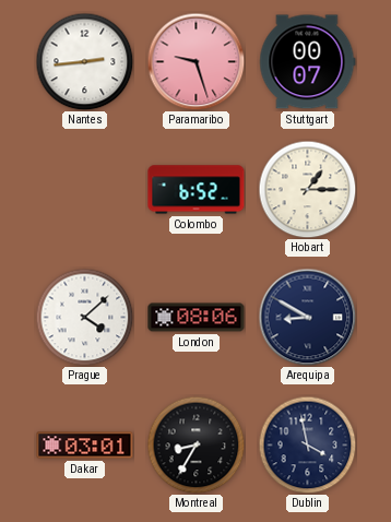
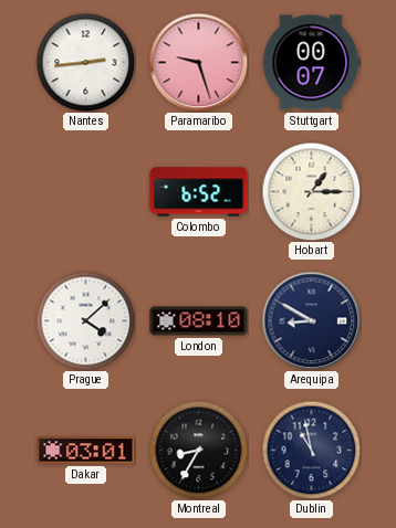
London: 08:06 -> 08:10 (199, 321)
Dublin: 3:58 -> 10:58 (311, 450)
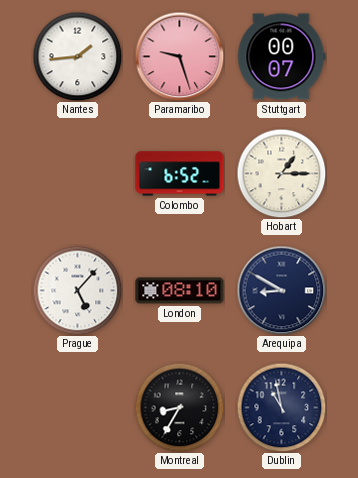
Nantes: 2:44 -> 1:44 (77, 56)
Prague: 4:08 -> 5:07 (77, 290)
Dakar: 03:01 -> none (86, 451)
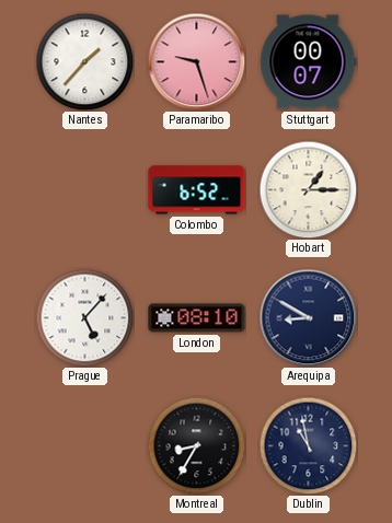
Nantes: 1:44 -> 1:37 (84, 61)
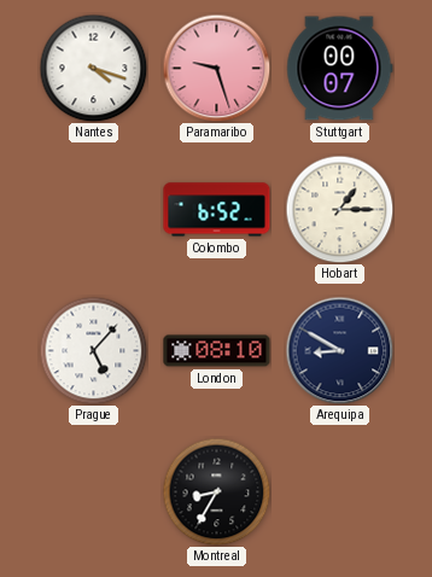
Nantes: 1:37 -> 4:18 (93, 68)
Dublin: 10:58 -> none (308, 445)
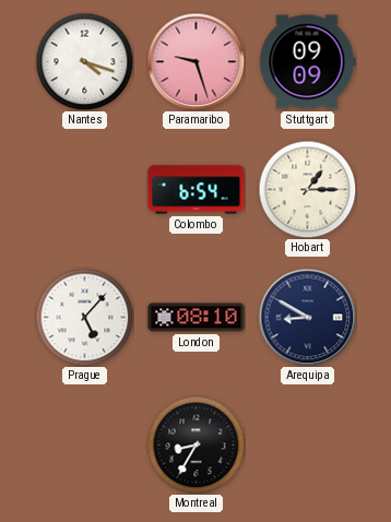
Stuttgart: 00:07 -> 09:09 (308, 62)
Colombo: 6:52 -> 6:54 (197, 190)
